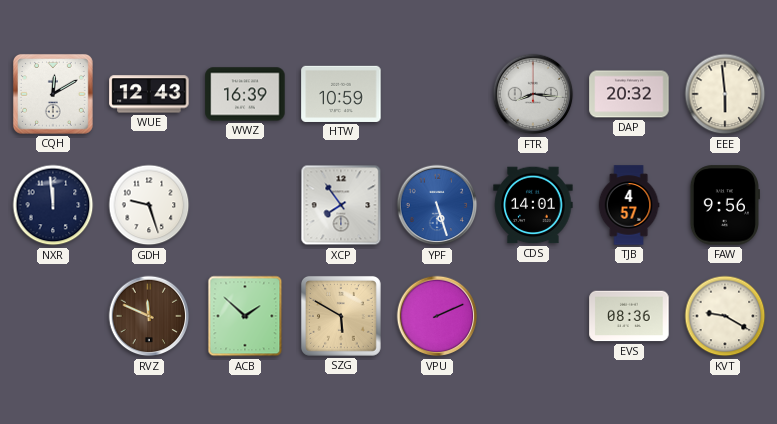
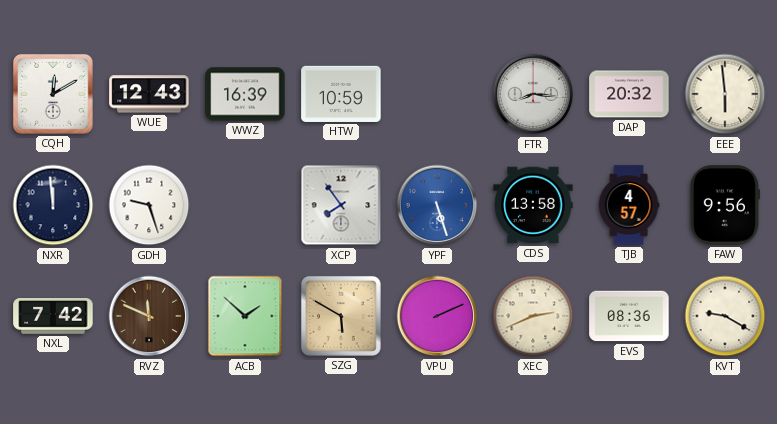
CDS: 14:01 -> 13:58 (533, 205)
NXL: none -> 7:42 (53, 316)
XEC: none -> 2:41 (533, 316)
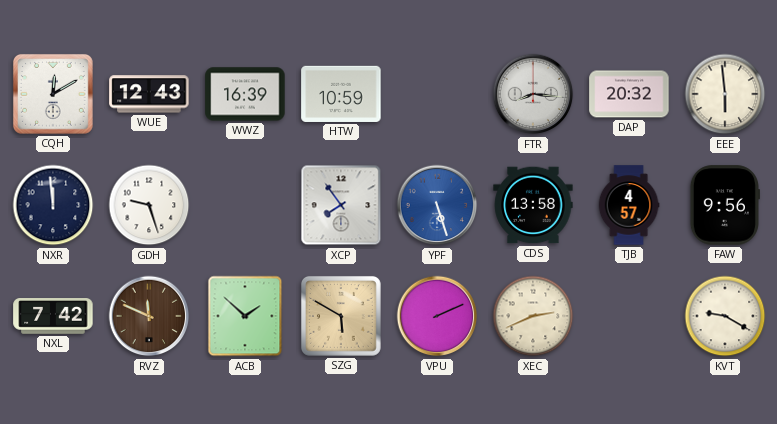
EVS: 08:36 -> none (629, 316)
